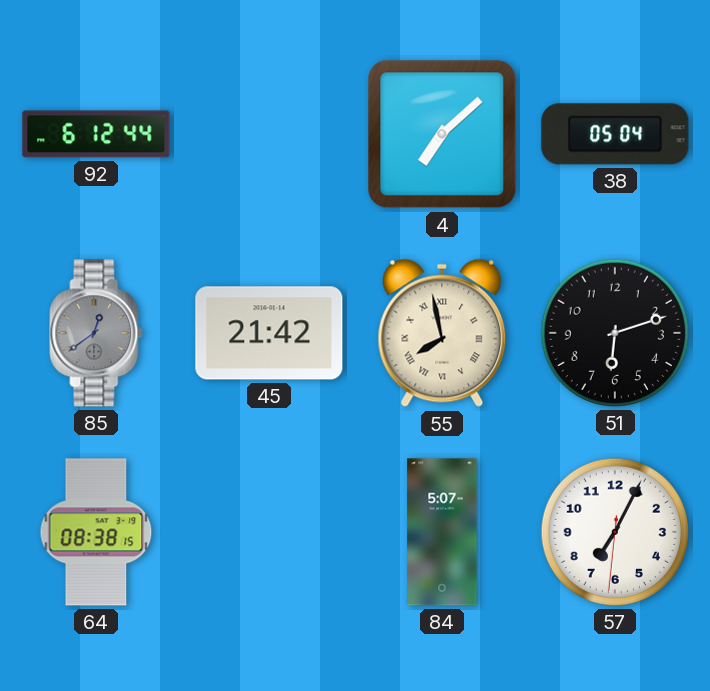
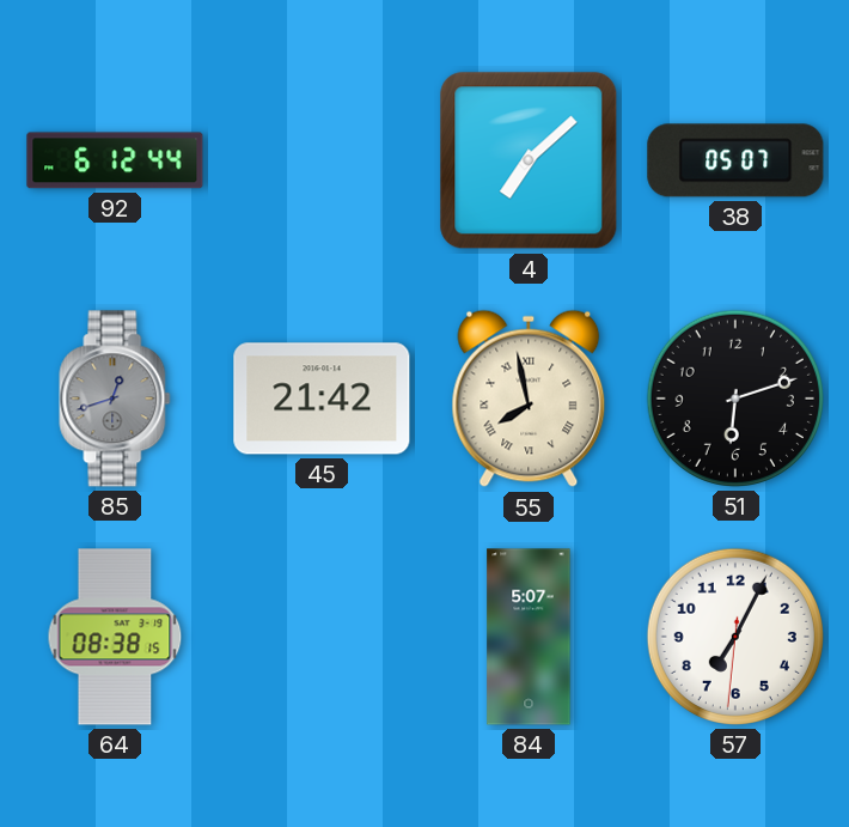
38: 05:04 -> 05:07 (735, 160)
85: 12:39 -> 12:42 (115, 399)
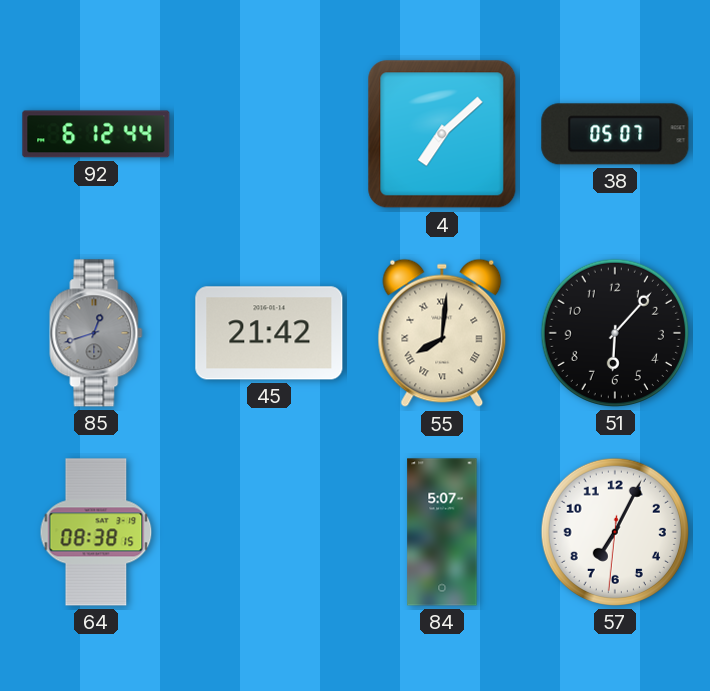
55: 7:58 -> 8:01 (442, 333)
51: 6:12 -> 6:07 (615, 333)
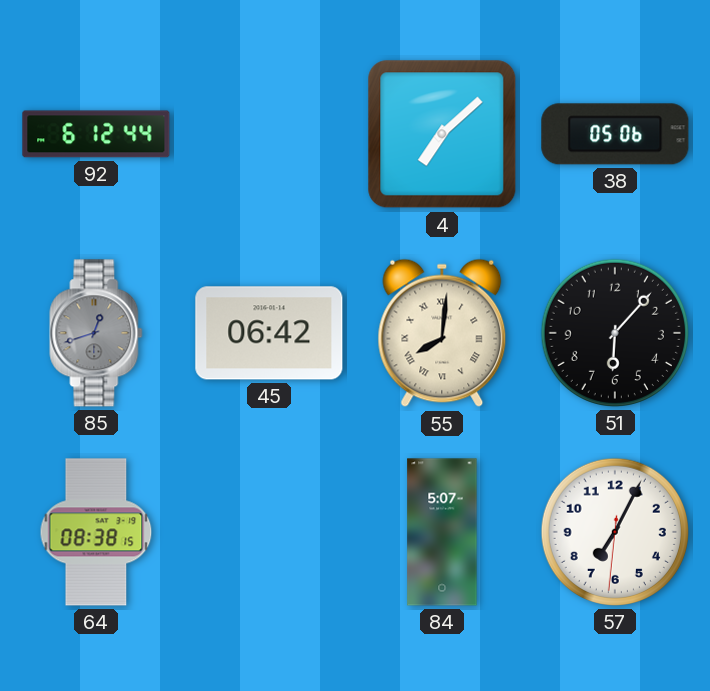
38: 05:07 -> 05:06 (615, 134)
45: 21:42 -> 06:42 (269, 333)
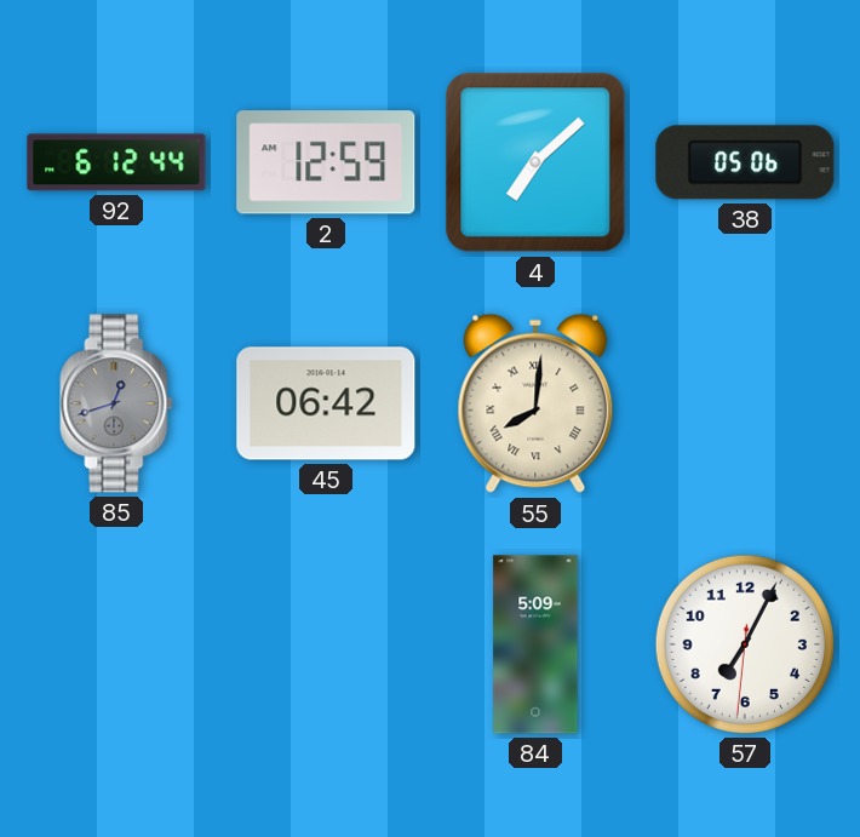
2: none -> 12:59 (326, 162)
51: 6:07 -> none (615, 333)
64: 08:38 -> none (96, 532)
84: 5:07 -> 5:09 (535, 644)
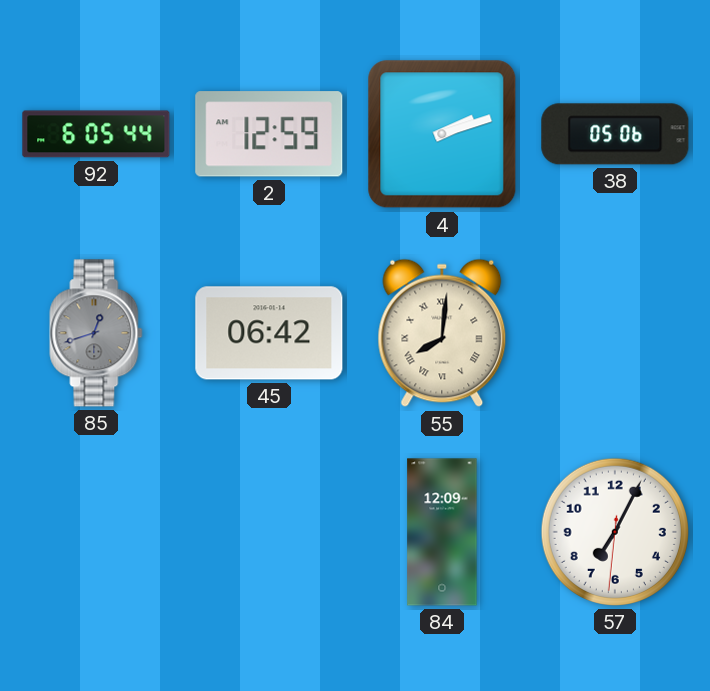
92: 6:12 -> 6:05 (96, 134)
4: 7:08 -> 2:12 (442, 134)
84: 5:09 -> 12:09 (442, 532)
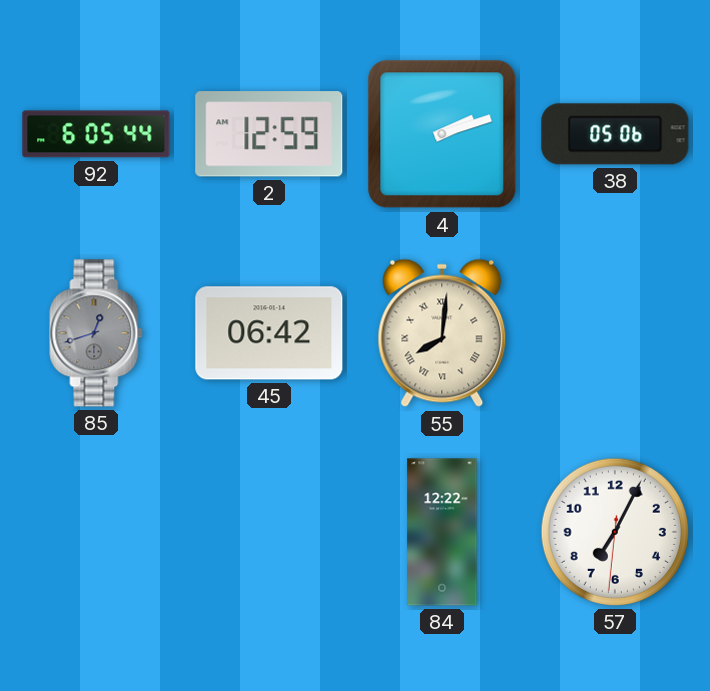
84: 12:09 -> 12:22 (442, 532)
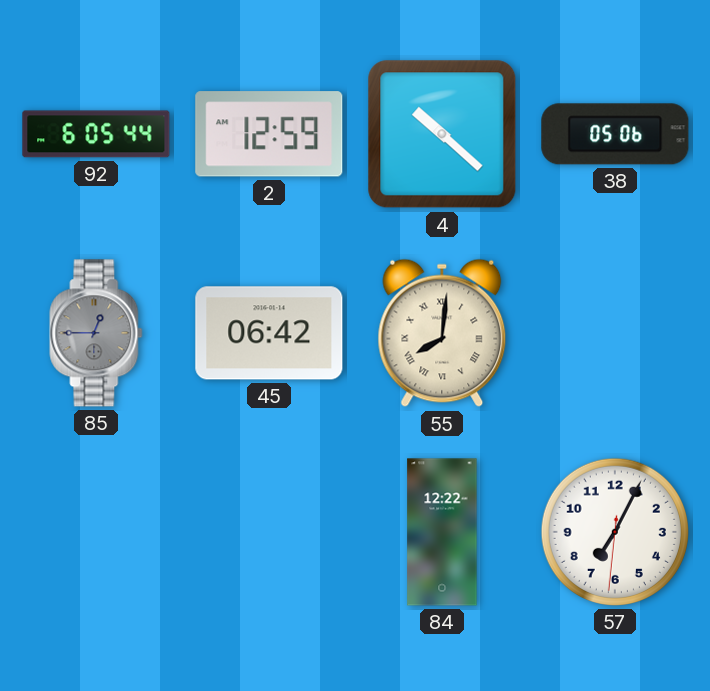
4: 2:12 -> 10:22 (442, 134)
85: 12:42 -> 12:45 (96, 333)
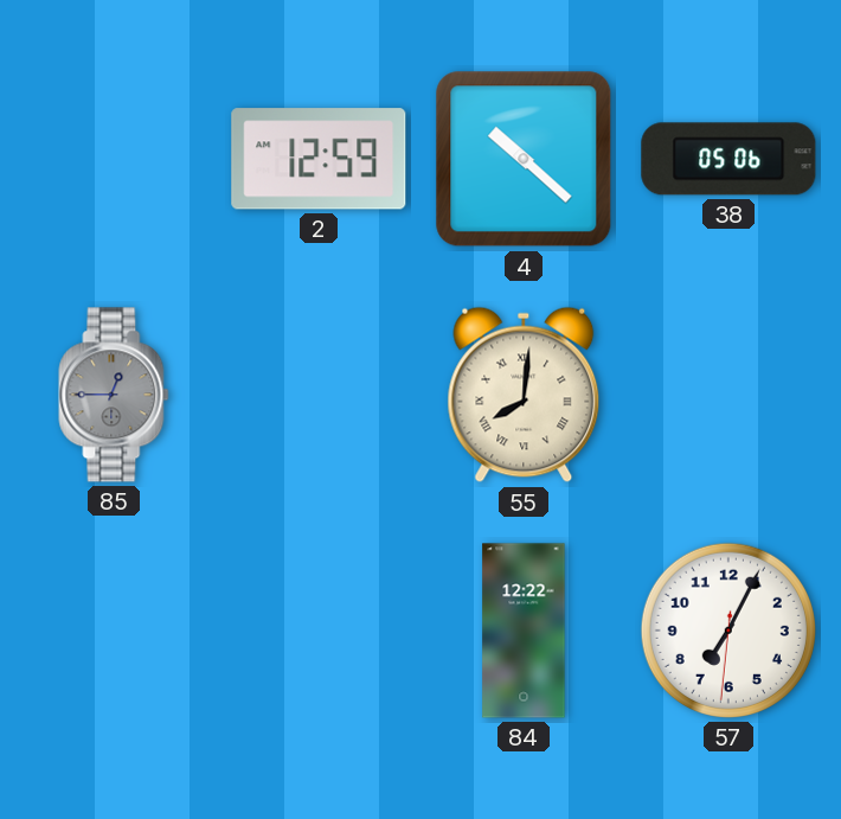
92: 6:05 -> none (96, 134)
45: 06:42 -> none (269, 333)
